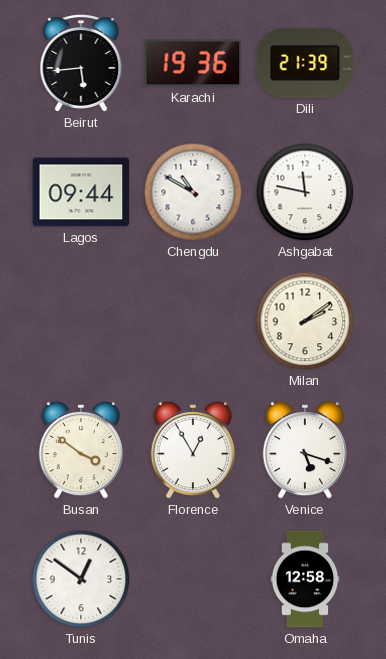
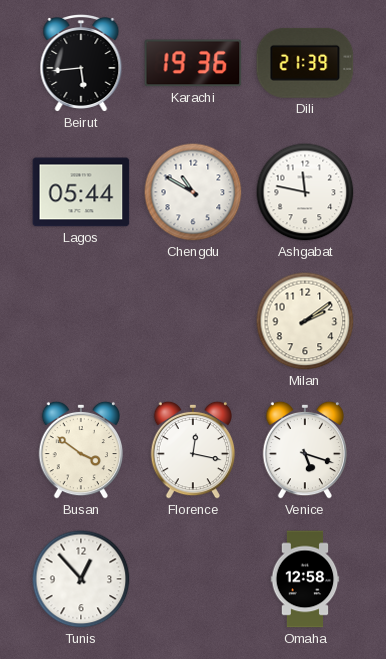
Lagos: 09:44 -> 05:44 (81, 192)
Florence: 12:55 -> 12:17 (192, 450)
Tunis: 12:51 -> 12:53 (81, 579)
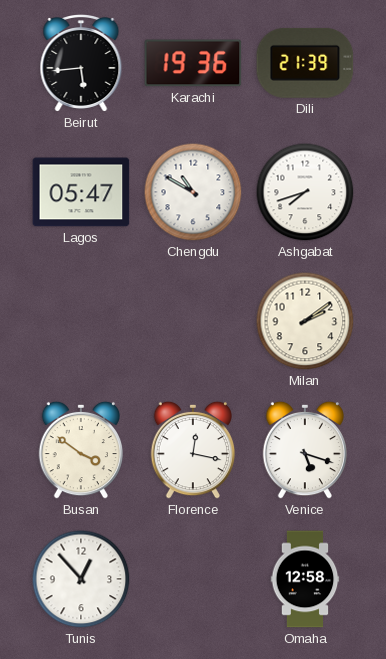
Lagos: 05:44 -> 05:47 (81, 192)
Ashgabat: 11:47 -> 7:42 (305, 192)
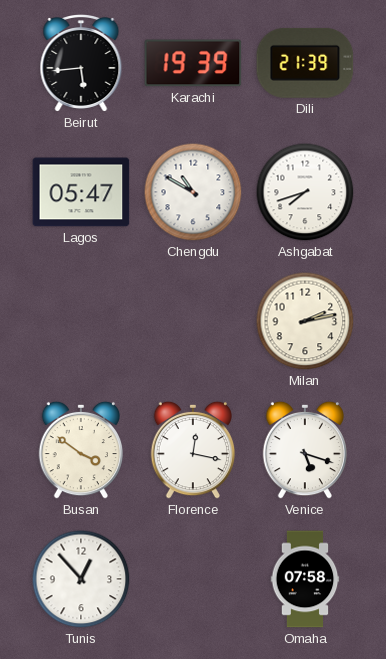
Karachi: 19:36 -> 19:39 (193, 63)
Milan: 2:09 -> 2:13 (305, 321)
Omaha: 12:58 -> 07:58 (305, 579)
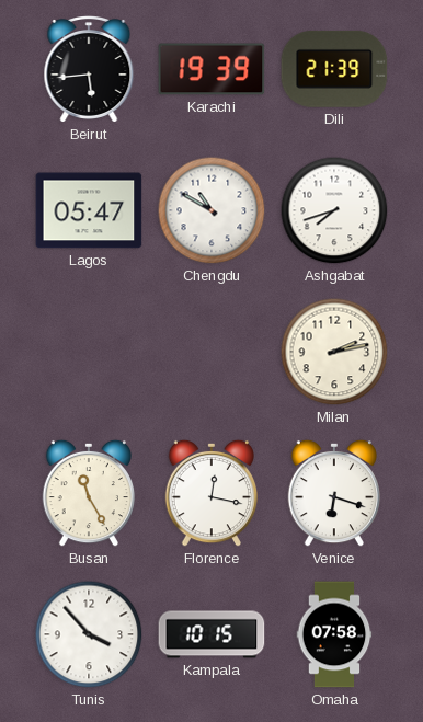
Busan: 3:51 -> 11:25 (88, 493)
Venice: 5:18 -> 6:18 (333, 493)
Tunis: 12:53 -> 3:53 (89, 634)
Kampala: none -> 10:15 (211, 634)
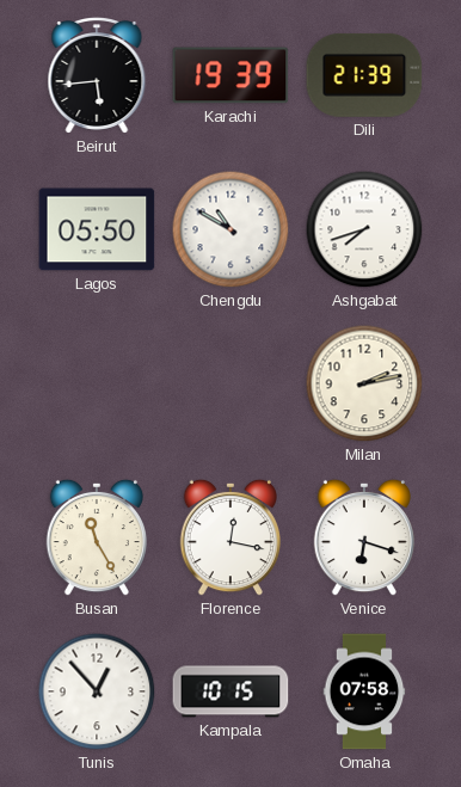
Lagos: 05:47 -> 05:50 (97, 229)
Tunis: 3:53 -> 12:53 (97, 691)
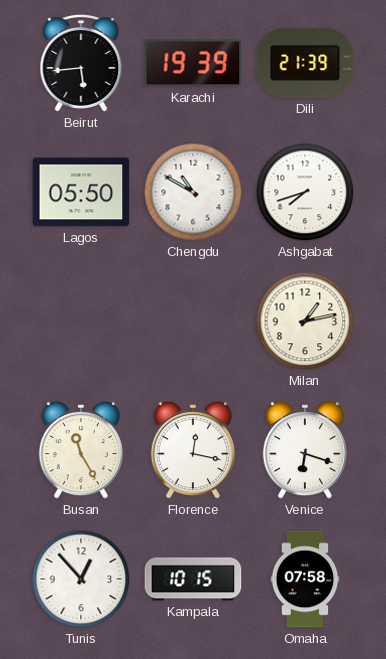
Milan: 2:13 -> 1:13 (305, 321)
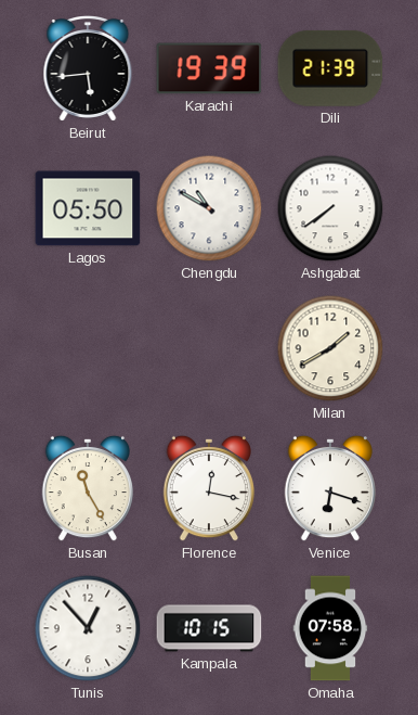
Ashgabat: 7:42 -> 7:39 (330, 208)
Milan: 1:13 -> 1:40 (330, 348)
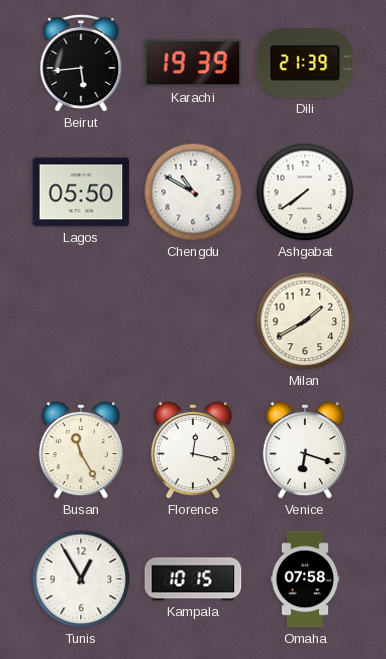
Tunis: 12:53 -> 12:55 (81, 579)
